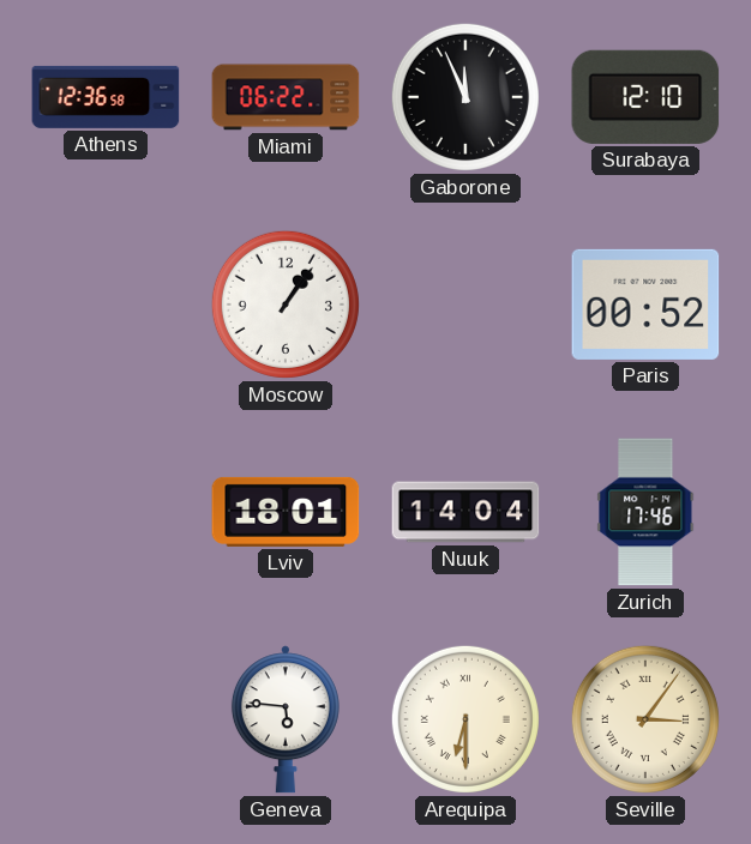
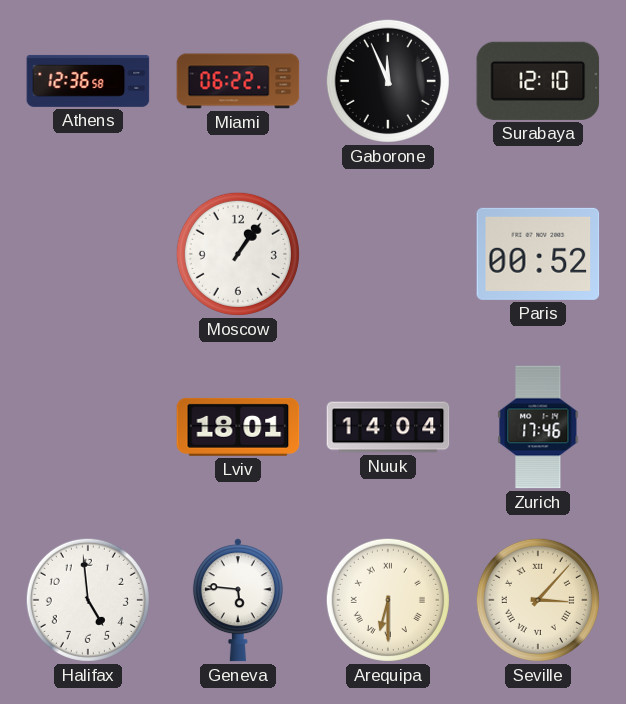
Halifax: none -> 4:59 (88, 600)
Seville: 3:06 -> 3:07 (538, 600)
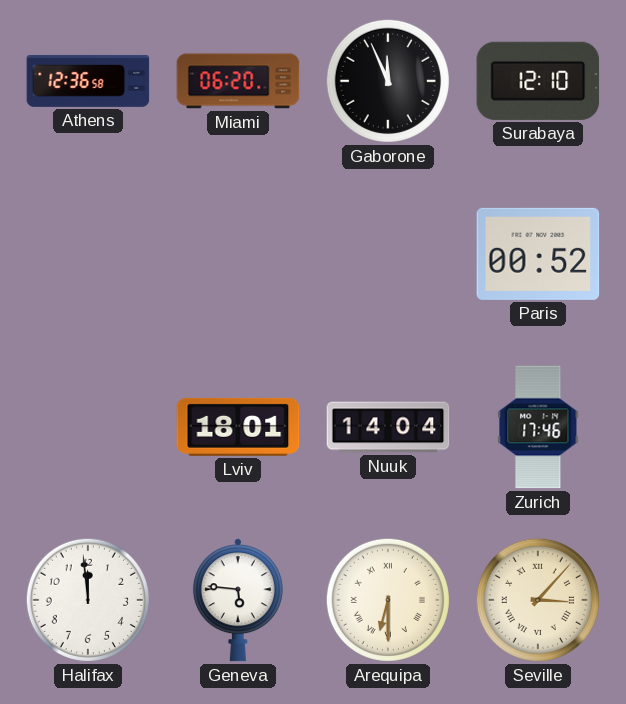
Miami: 06:22 -> 06:20 (238, 81)
Moscow: 1:06 -> none (238, 254)
Halifax: 4:59 -> 11:59 (88, 600)
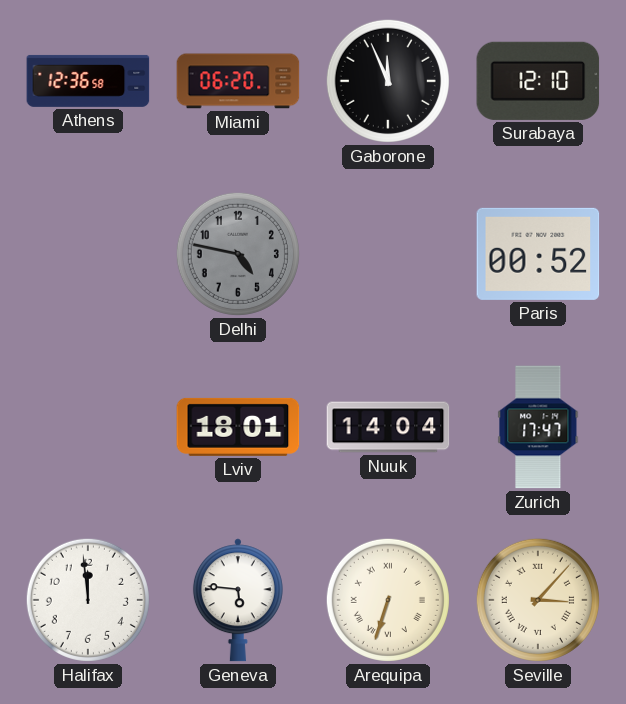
Delhi: none -> 4:47 (238, 254)
Zurich: 17:46 -> 17:47 (538, 427)
Arequipa: 6:30 -> 6:33 (388, 600)
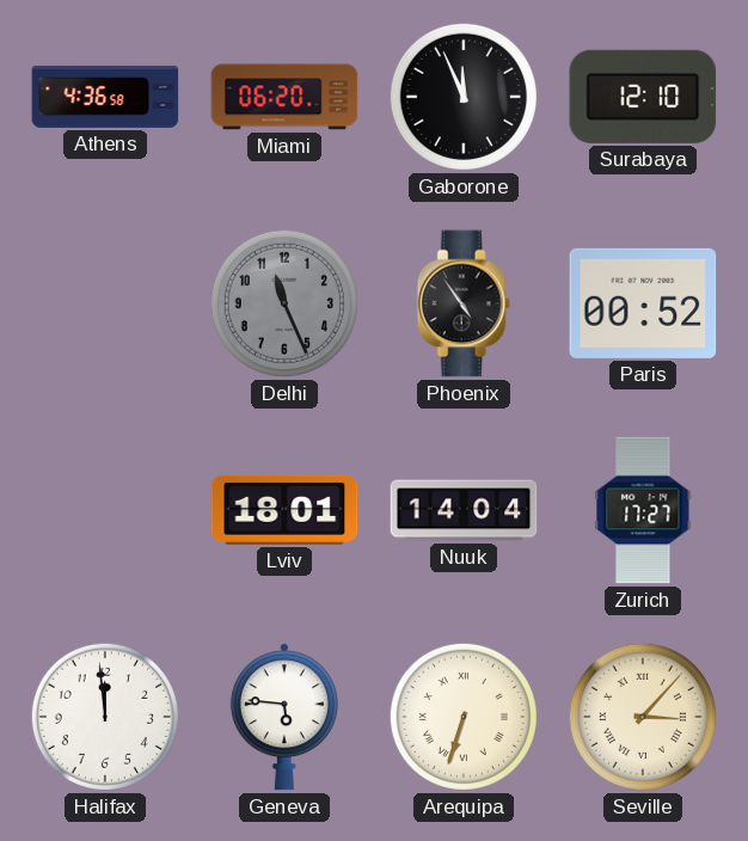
Athens: 12:36 -> 4:36 (105, 97)
Delhi: 4:47 -> 11:26 (284, 303)
Phoenix: none -> 4:54 (464, 303)
Zurich: 17:47 -> 17:27 (643, 510)
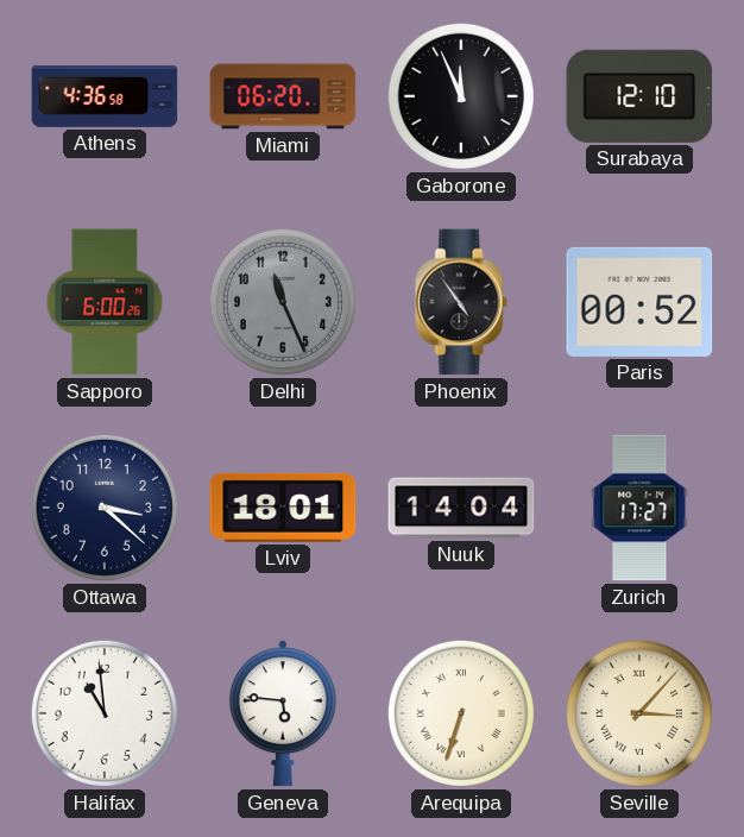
Sapporo: none -> 6:00 (105, 302)
Ottawa: none -> 3:22 (105, 508)
Halifax: 11:59 -> 10:59 (105, 713)
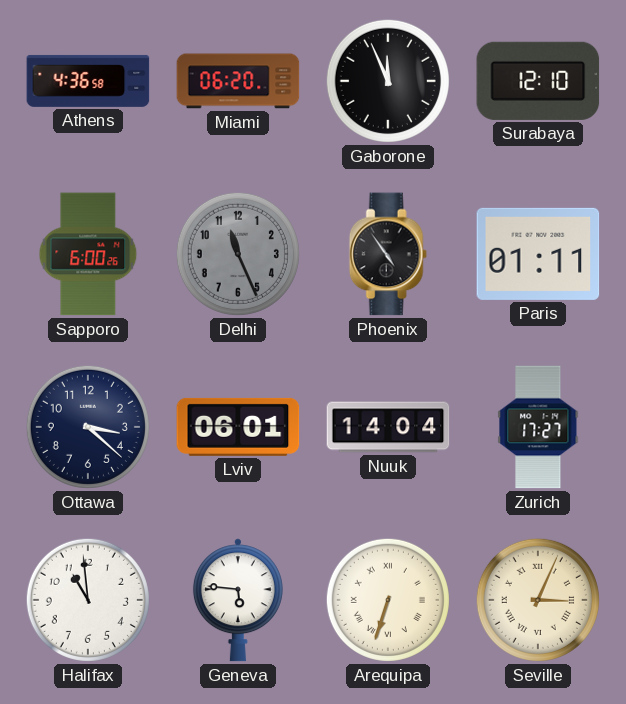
Paris: 00:52 -> 01:11 (538, 254)
Lviv: 18:01 -> 06:01 (238, 427)
Seville: 3:07 -> 3:04 (538, 600)
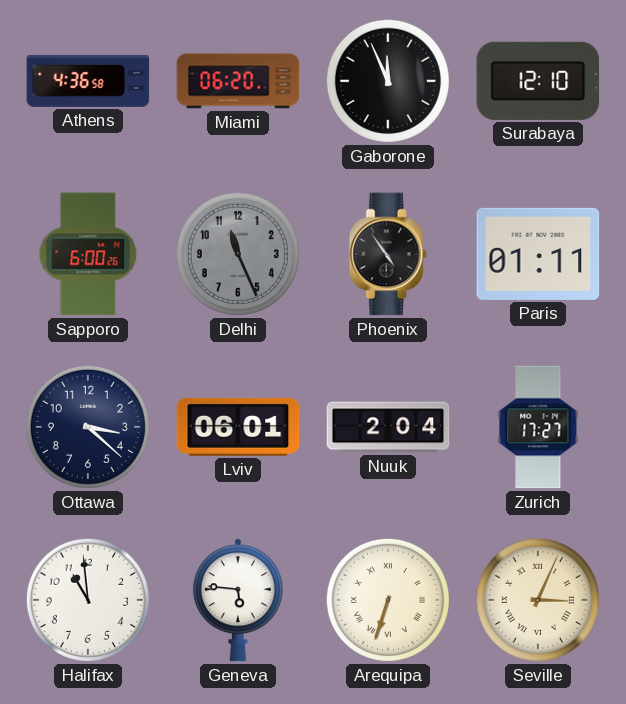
Nuuk: 14:04 -> 2:04 (388, 427)
